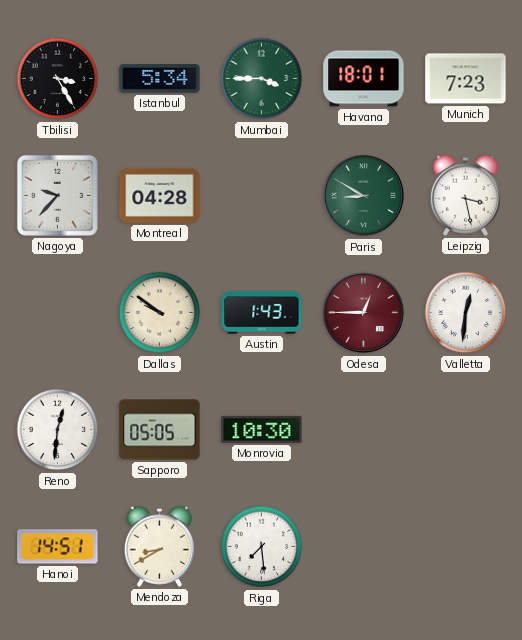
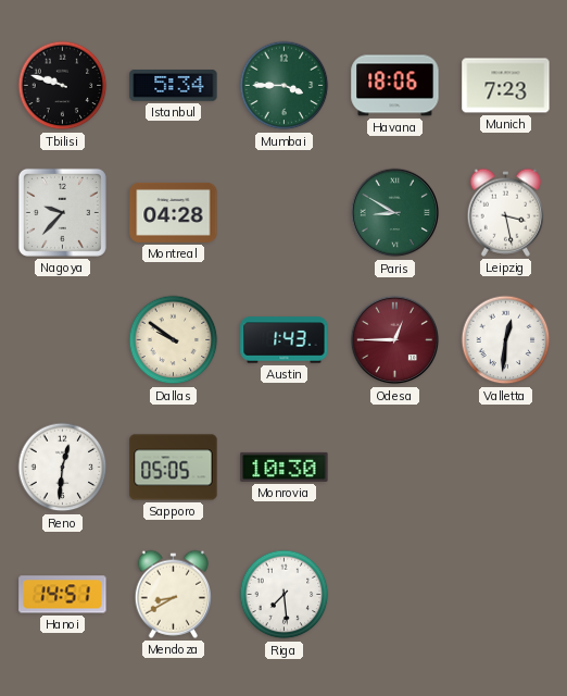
Tbilisi: 3:25 -> 9:48 (63, 86)
Havana: 18:01 -> 18:06 (395, 86)
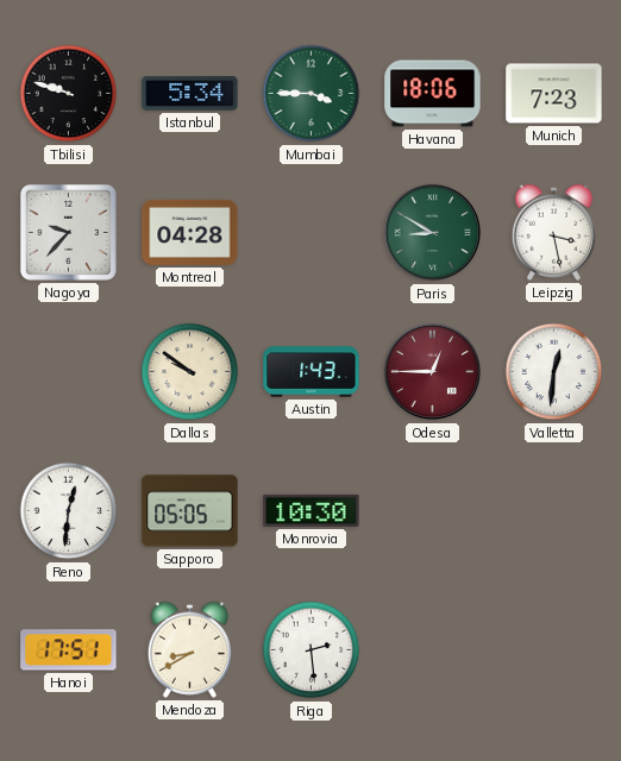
Hanoi: 14:51 -> 17:51 (69, 650)
Riga: 7:29 -> 2:29 (312, 650)
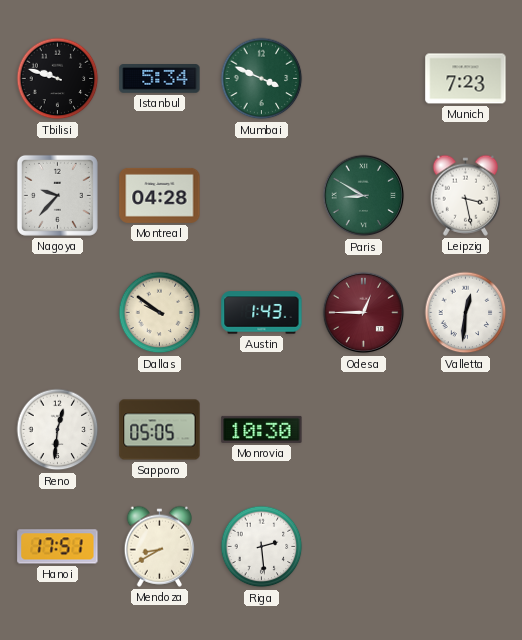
Mumbai: 3:45 -> 3:49 (262, 79)
Havana: 18:06 -> none (433, 94)
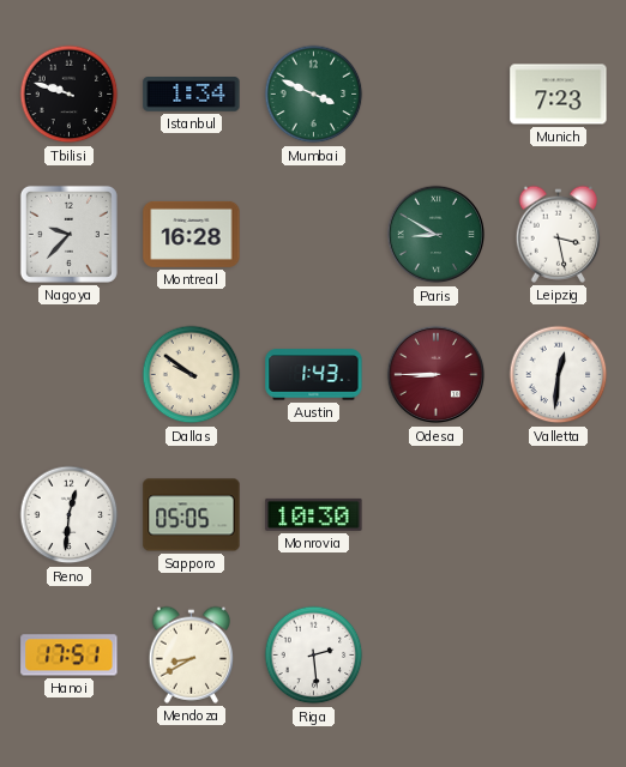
Istanbul: 5:34 -> 1:34 (192, 95)
Montreal: 04:28 -> 16:28 (192, 234)
Odesa: 12:45 -> 8:45 (437, 375)
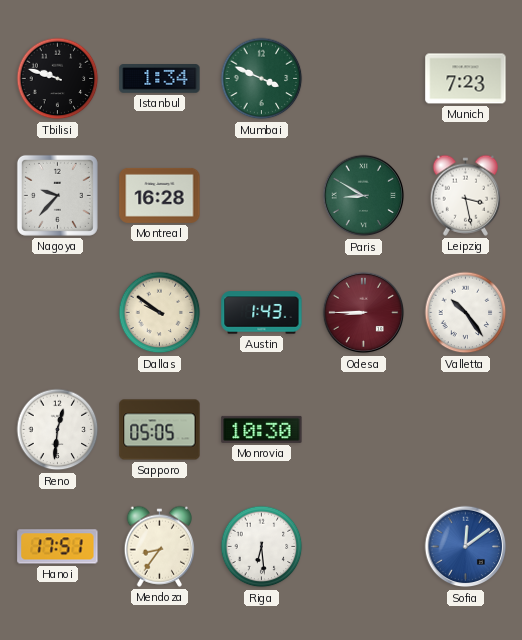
Valletta: 12:31 -> 10:24 (466, 313)
Mendoza: 8:40 -> 8:36 (160, 546)
Riga: 2:29 -> 6:29 (262, 547)
Sofia: none -> 12:09 (466, 547)
